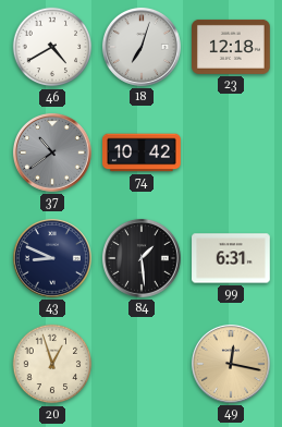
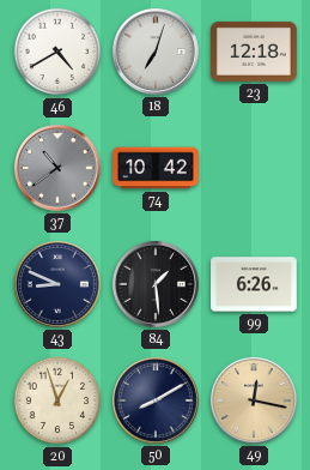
99: 6:31 -> 6:26 (254, 284)
50: none -> 8:10 (156, 400)
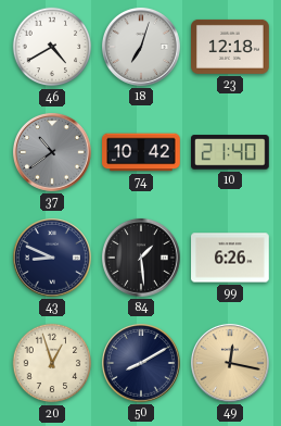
10: none -> 21:40 (231, 152)
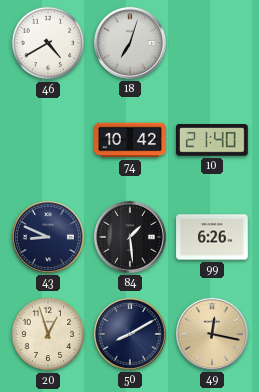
23: 12:18 -> none (231, 47)
37: 10:39 -> none (52, 152)
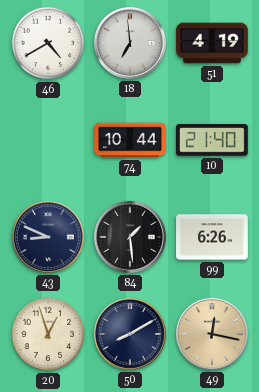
18: 7:03 -> 6:59 (130, 43)
51: none -> 4:19 (212, 43)
74: 10:42 -> 10:44 (130, 140)
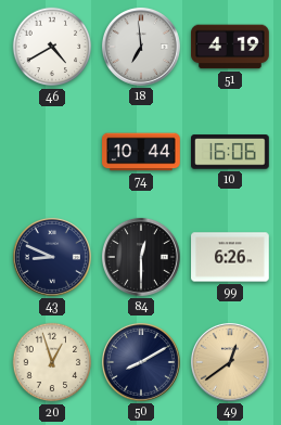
10: 21:40 -> 16:06 (231, 152)
84: 1:29 -> 12:30 (141, 257)
49: 12:17 -> 12:39 (230, 362)
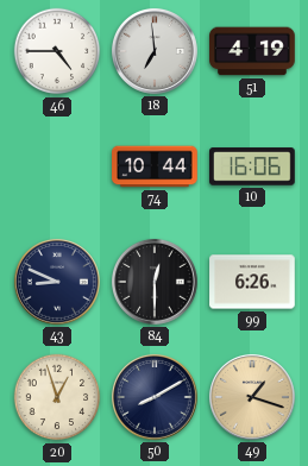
46: 4:40 -> 4:45 (57, 51)
49: 12:39 -> 1:18 (252, 397)
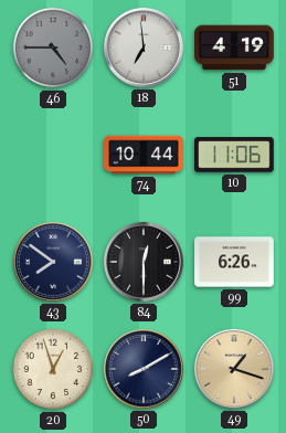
46 dial: white -> grey (53, 47)
10: 16:06 -> 11:06 (235, 155)
43: 8:49 -> 7:51 (53, 262)
